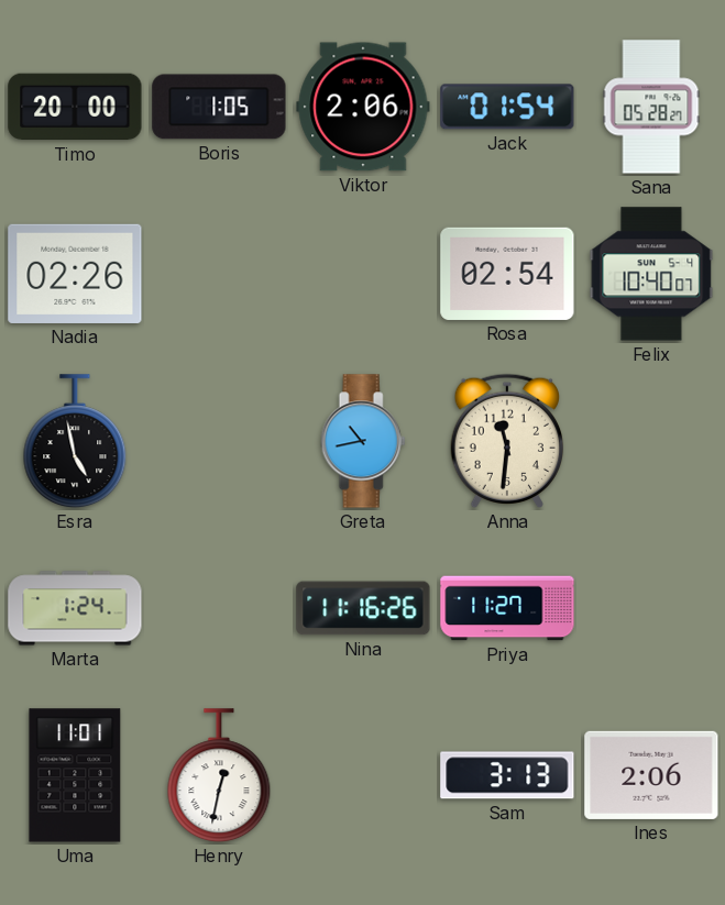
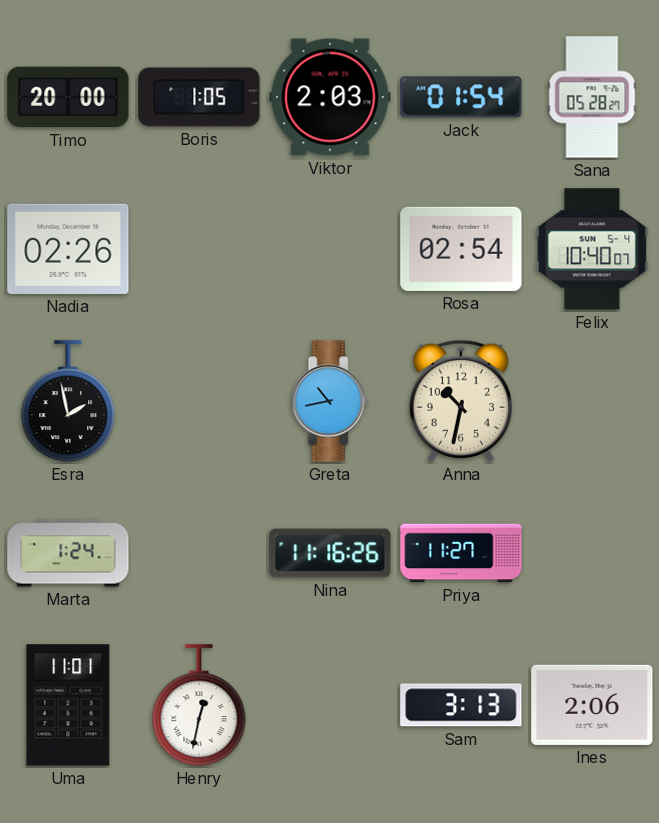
Viktor: 2:06 -> 2:03 (330, 97)
Esra: 4:58 -> 1:58 (68, 402)
Anna: 11:31 -> 10:32 (460, 401)
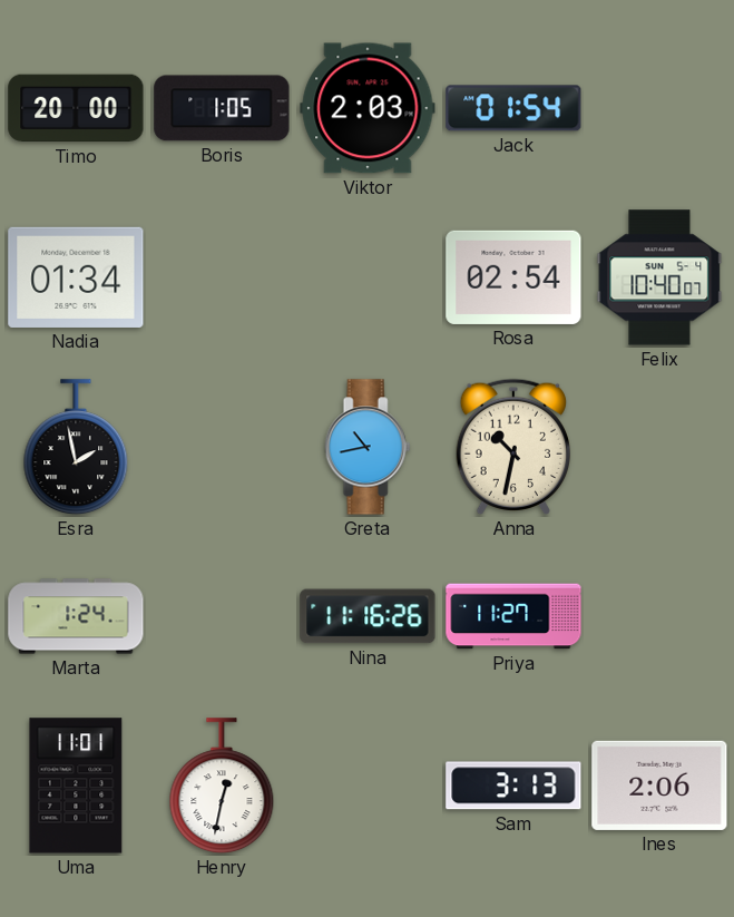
Sana: 05:28 -> none (592, 97)
Nadia: 02:26 -> 01:34 (76, 277)
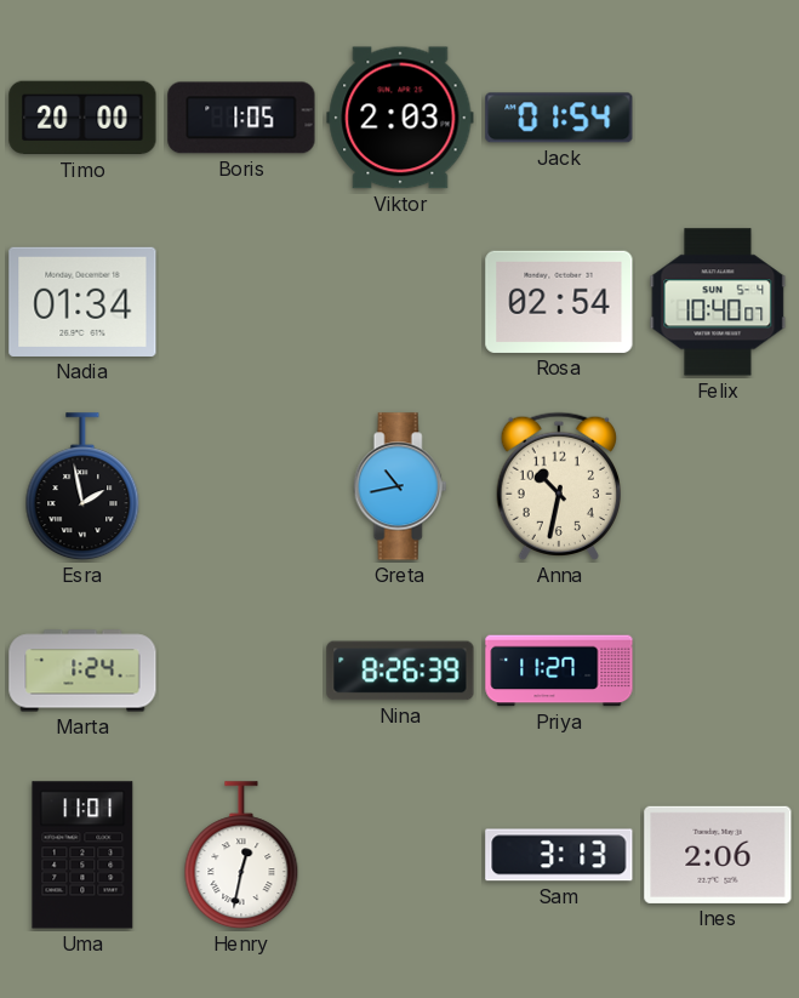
Nina: 11:16 -> 8:26 (400, 671)
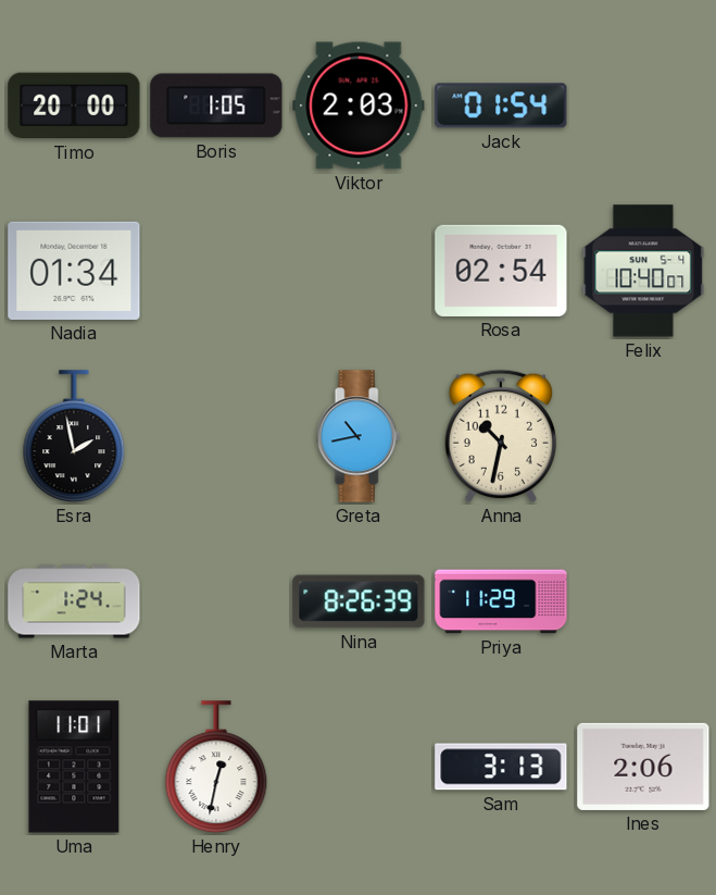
Priya: 11:27 -> 11:29 (501, 601)
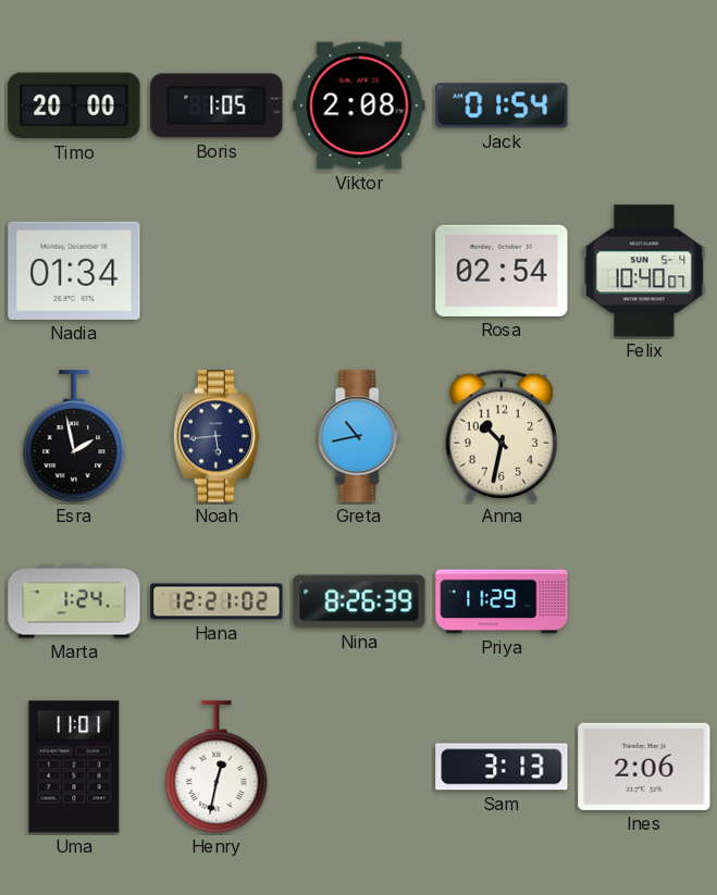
Viktor: 2:03 -> 2:08 (359, 105)
Noah: none -> 5:44 (215, 436)
Hana: none -> 12:21 (217, 601)
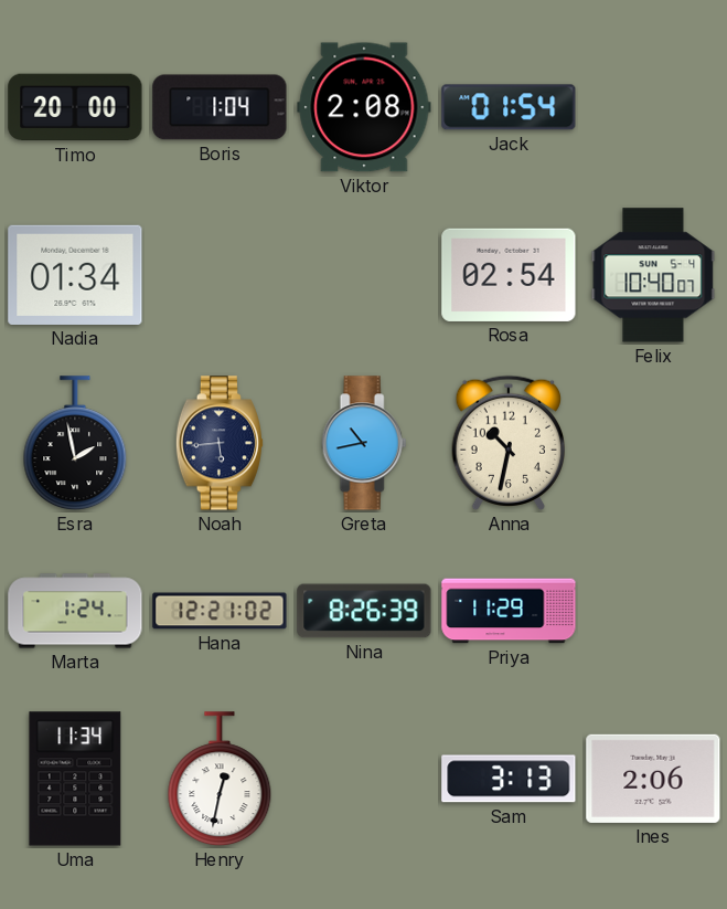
Boris: 1:05 -> 1:04 (220, 107)
Uma: 11:01 -> 11:34 (75, 779)
